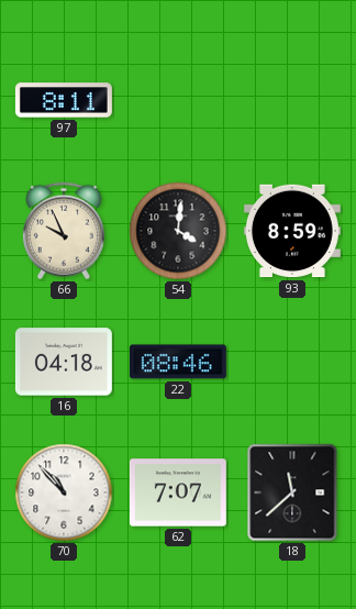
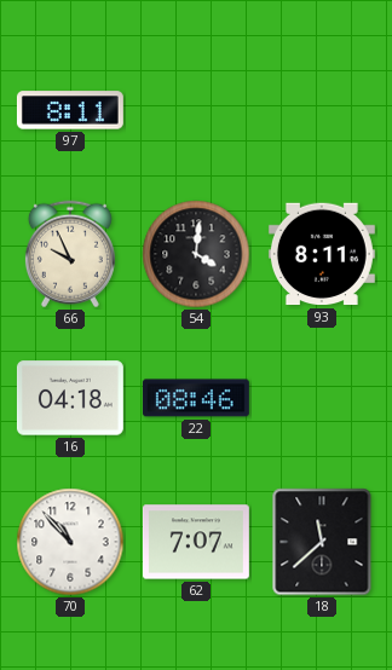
93: 8:59 -> 8:11 (322, 254)
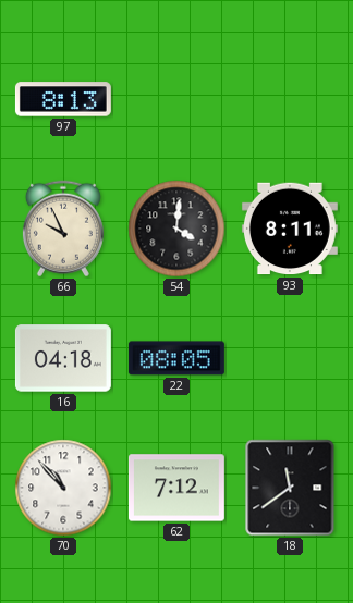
97: 8:11 -> 8:13 (63, 99)
22: 08:46 -> 08:05 (176, 358)
62: 7:07 -> 7:12 (176, 488)
18: 11:38 -> 11:39 (290, 488)
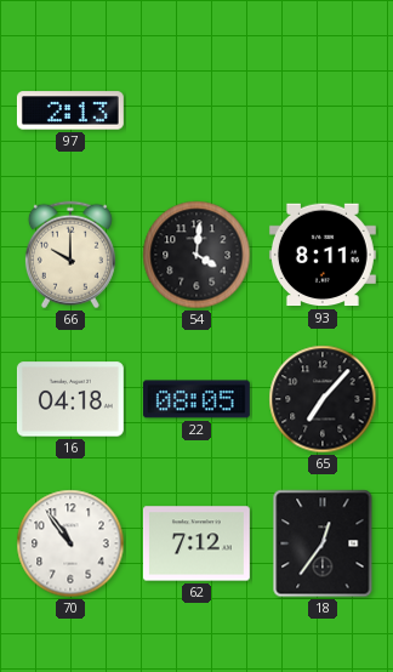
97: 8:13 -> 2:13 (70, 110)
66: 9:56 -> 10:00 (70, 255)
65: none -> 7:07 (323, 399)
70: 10:53 -> 10:54 (70, 543)
18: 11:39 -> 12:36 (323, 543)
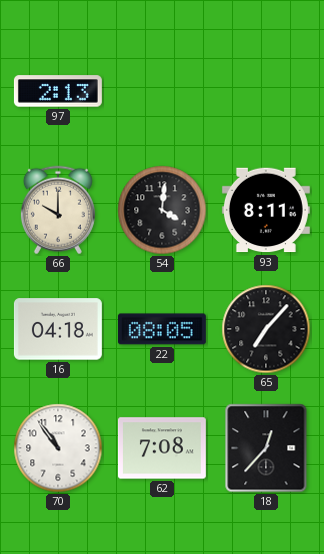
62: 7:12 -> 7:08 (162, 448)
18: 12:36 -> 12:37 (266, 448)
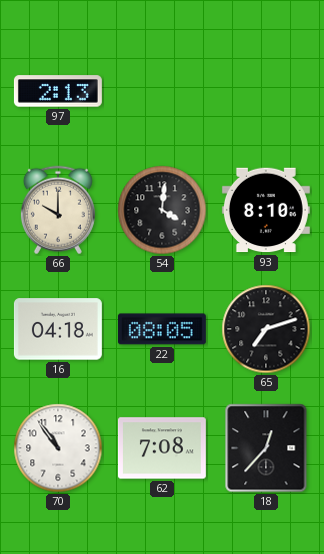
93: 8:11 -> 8:10 (266, 210)
65: 7:07 -> 7:12 (266, 329)
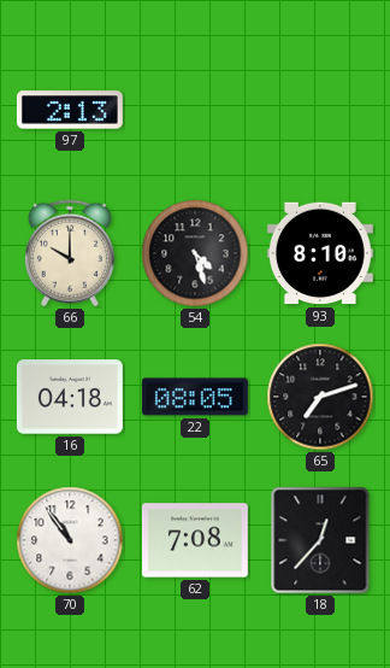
54: 4:01 -> 4:27 (195, 253)
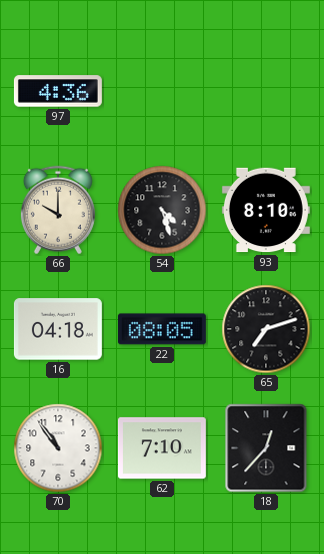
97: 2:13 -> 4:36 (58, 91)
62: 7:08 -> 7:10 (162, 448)
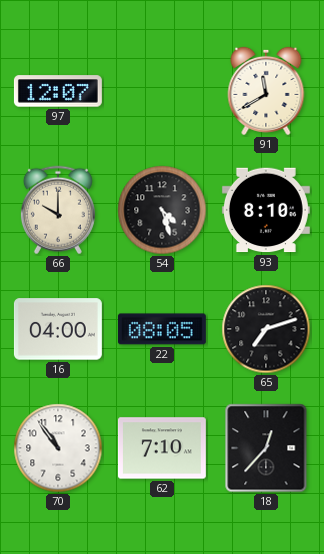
97: 4:36 -> 12:07 (58, 91)
91: none -> 11:40 (266, 91)
16: 04:18 -> 04:00 (58, 329)
